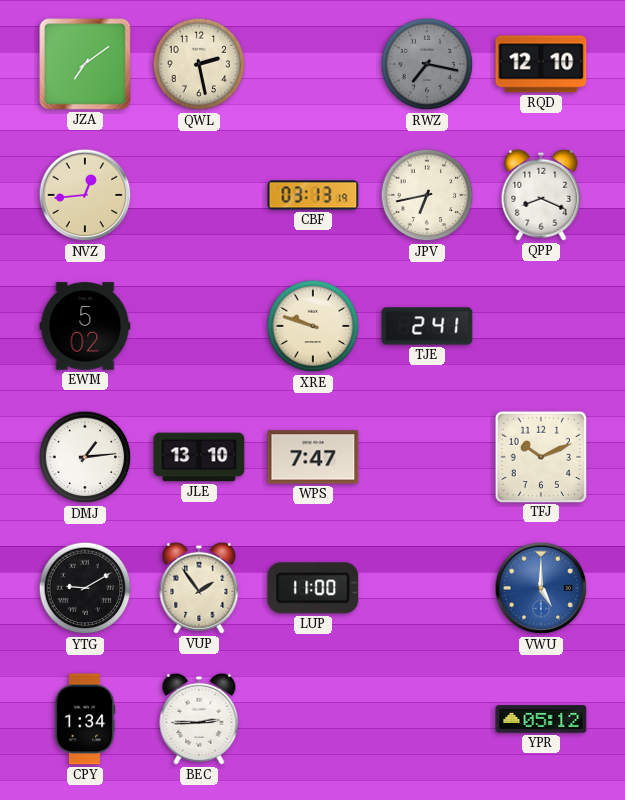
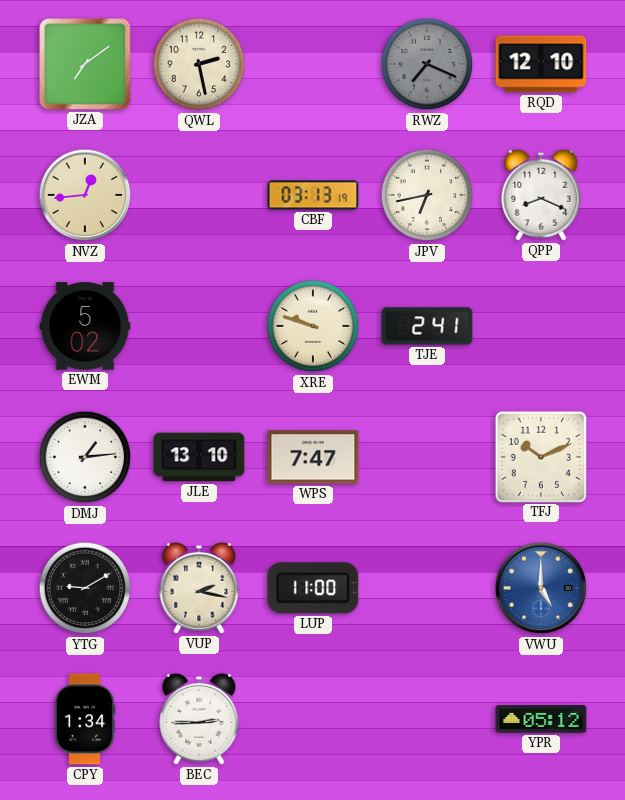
RWZ: 7:17 -> 7:19 (427, 64)
VUP: 1:54 -> 2:17 (199, 588)
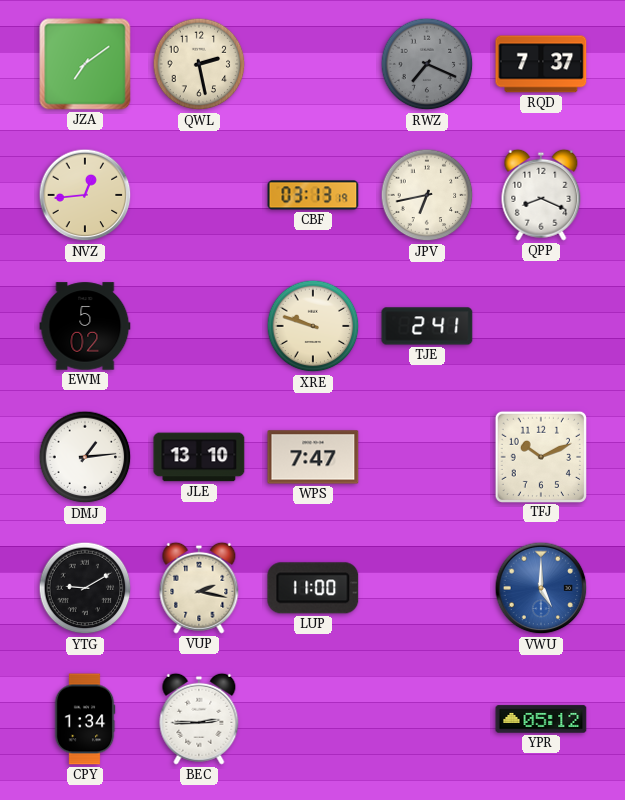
RQD: 12:10 -> 7:37 (541, 64)
